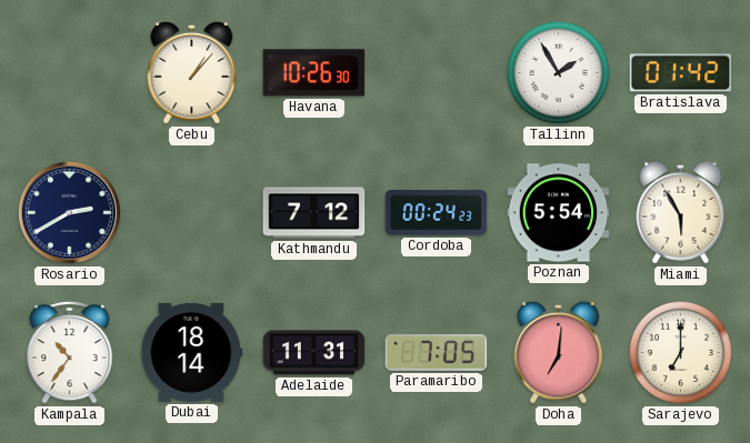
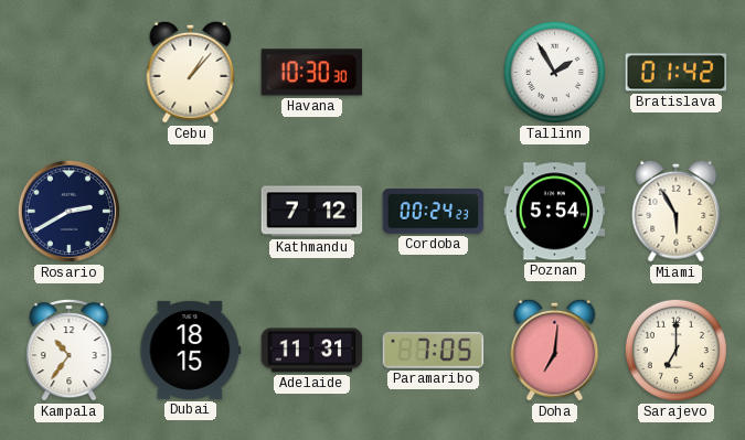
Havana: 10:26 -> 10:30 (312, 73)
Dubai: 18:14 -> 18:15 (191, 350)
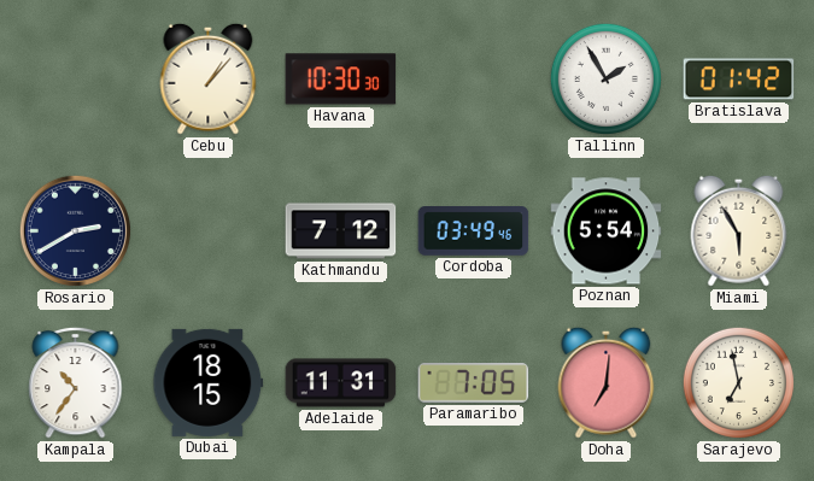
Cordoba: 00:24 -> 03:49 (474, 231)
Sarajevo: 7:00 -> 6:58 (738, 382)
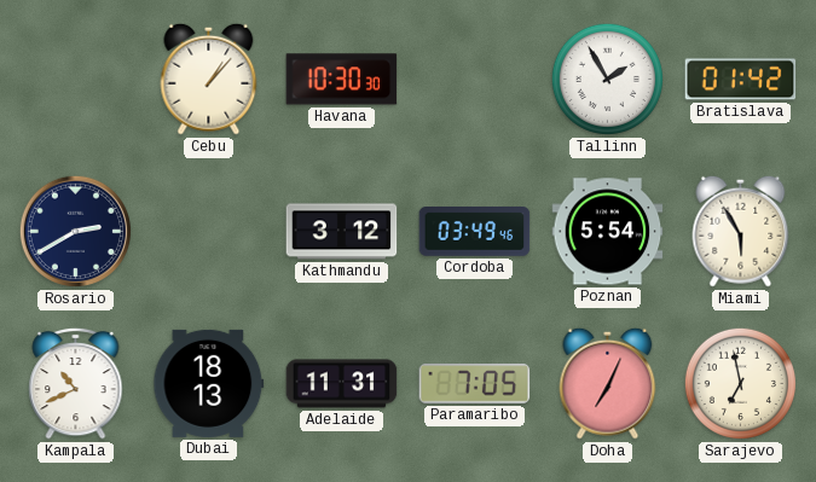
Kathmandu: 7:12 -> 3:12 (342, 232)
Kampala: 10:36 -> 10:41 (76, 383)
Dubai: 18:15 -> 18:13 (209, 383)
Doha: 7:01 -> 7:04 (608, 383)
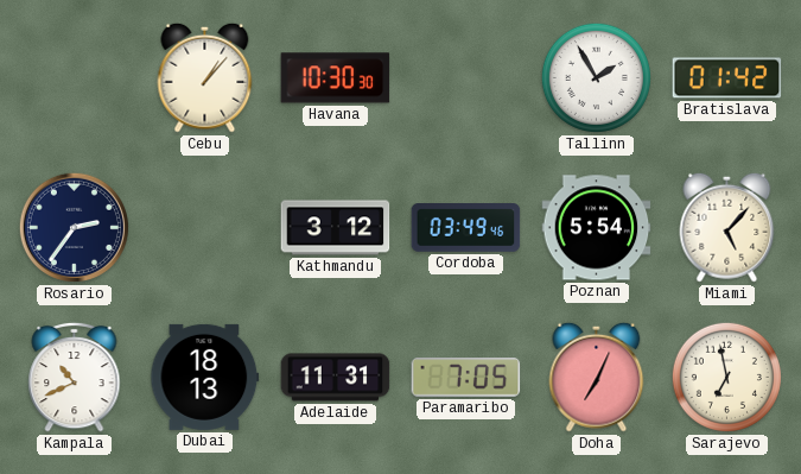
Rosario: 2:40 -> 2:36 (74, 227)
Miami: 5:55 -> 5:07 (727, 227)
